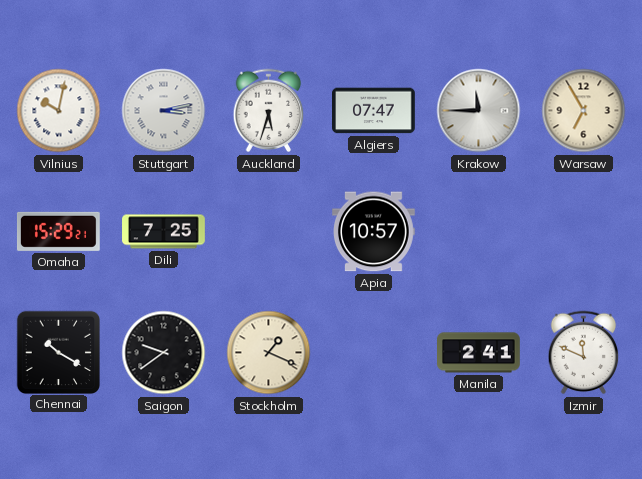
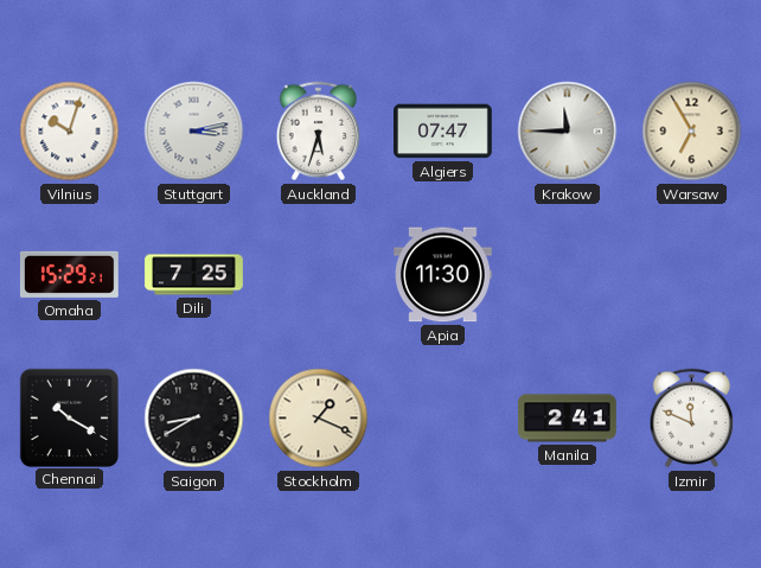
Vilnius: 10:02 -> 10:03 (70, 132)
Apia: 10:57 -> 11:30 (443, 275)
Saigon: 9:39 -> 8:40 (194, 419)
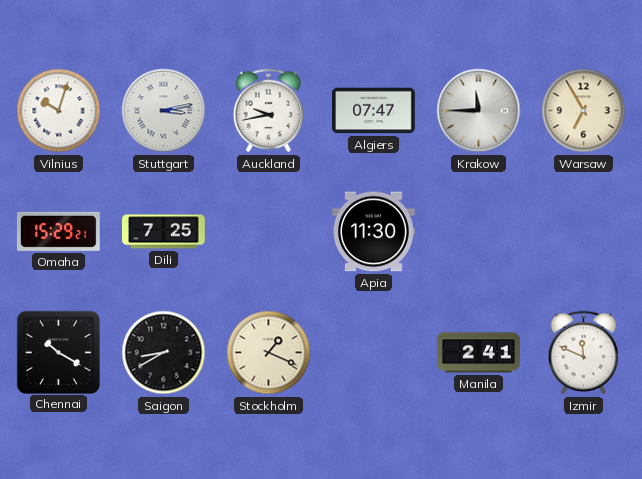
Auckland: 5:33 -> 9:43 (269, 111)
